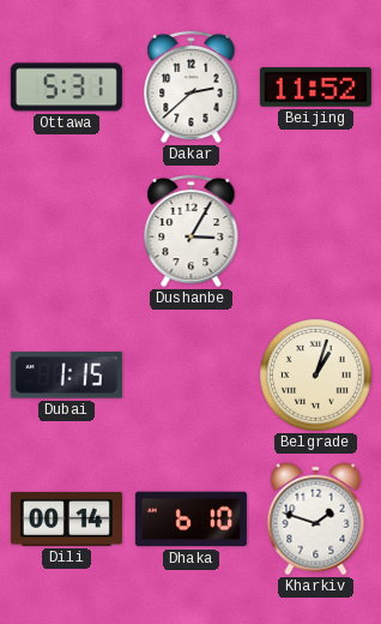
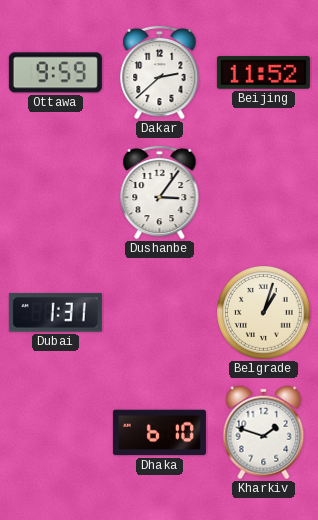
Ottawa: 5:31 -> 9:59 (55, 73)
Dushanbe: 3:05 -> 3:06 (160, 192)
Dubai: 1:15 -> 1:31 (55, 313)
Dili: 00:14 -> none (66, 518)
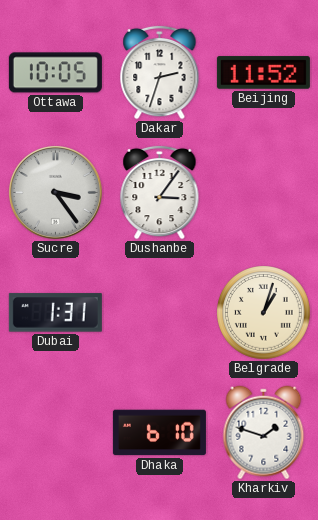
Ottawa: 9:59 -> 10:05 (55, 73)
Dakar: 2:38 -> 2:33 (160, 72)
Sucre: none -> 3:24 (55, 192)
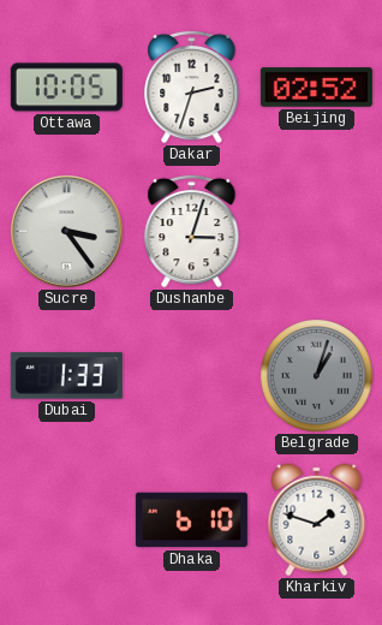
Beijing: 11:52 -> 02:52 (316, 88)
Dushanbe: 3:06 -> 3:03 (192, 231)
Dubai: 1:31 -> 1:33 (66, 376)
Belgrade dial: cream -> grey (317, 376)
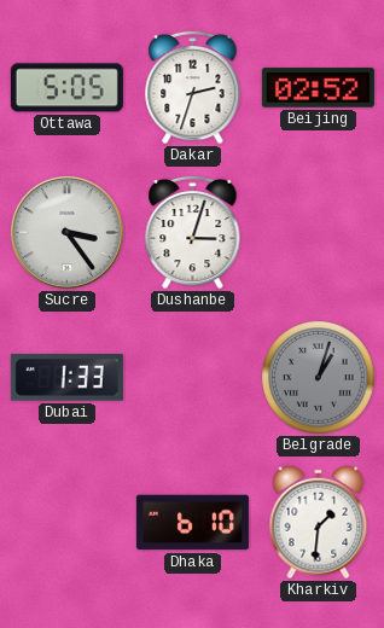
Ottawa: 10:05 -> 5:05 (66, 88)
Kharkiv: 1:48 -> 1:31 (319, 523)
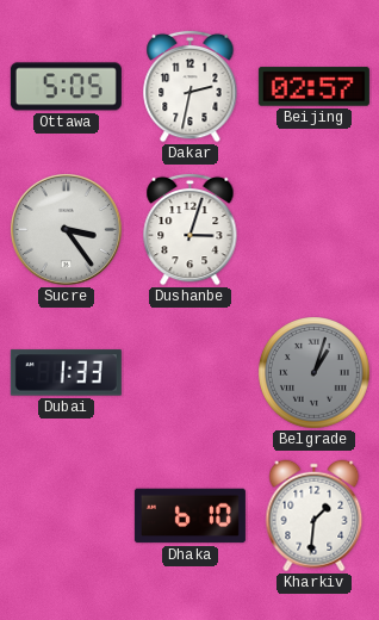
Dakar: 2:33 -> 2:32 (191, 86)
Beijing: 02:52 -> 02:57 (313, 87)
